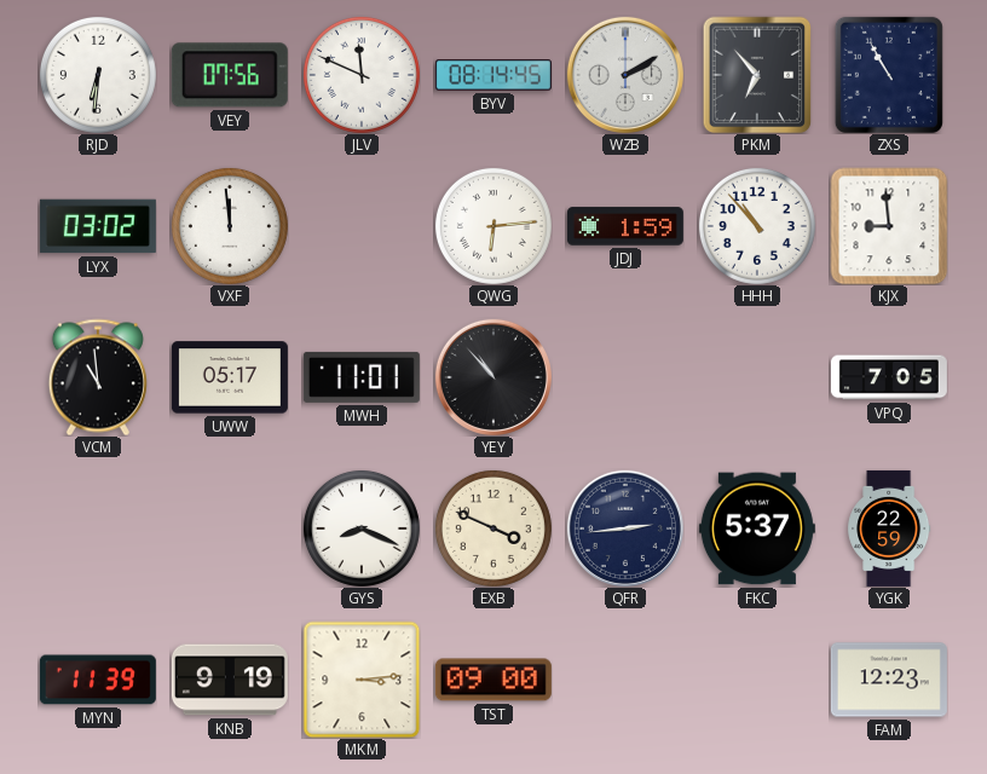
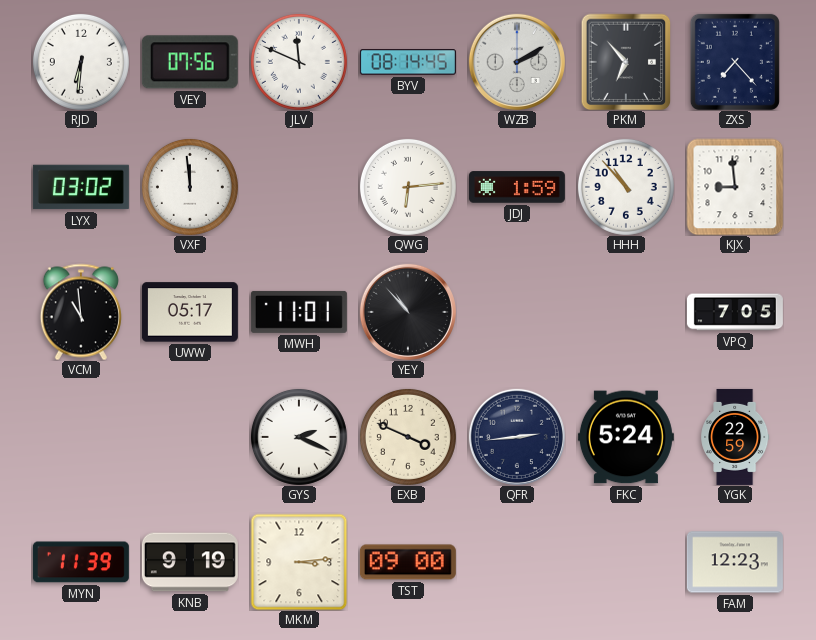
ZXS: 10:55 -> 7:23 (735, 62)
GYS: 8:19 -> 2:19 (299, 437)
FKC: 5:37 -> 5:24 (626, 437)
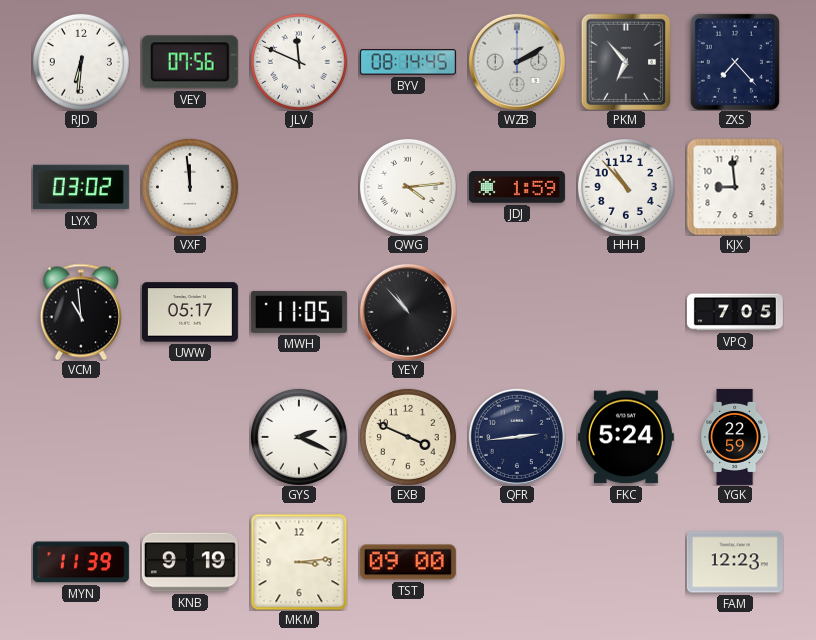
QWG: 6:14 -> 4:14 (408, 187)
MWH: 11:01 -> 11:05 (299, 312)
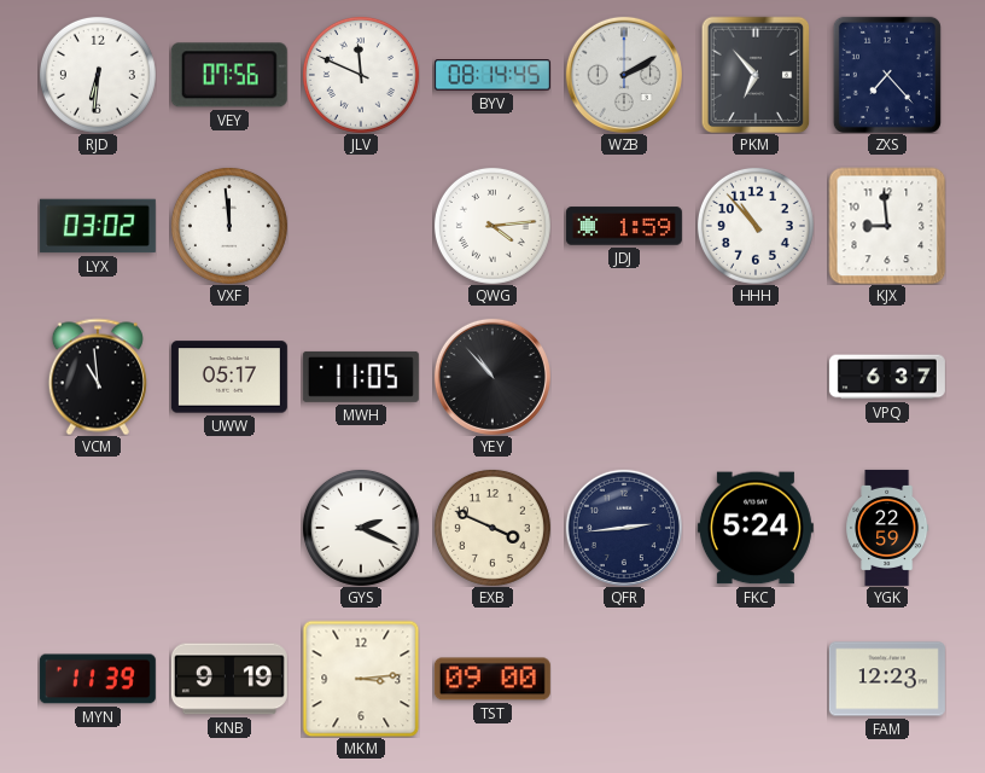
VPQ: 7:05 -> 6:37 (887, 377)
